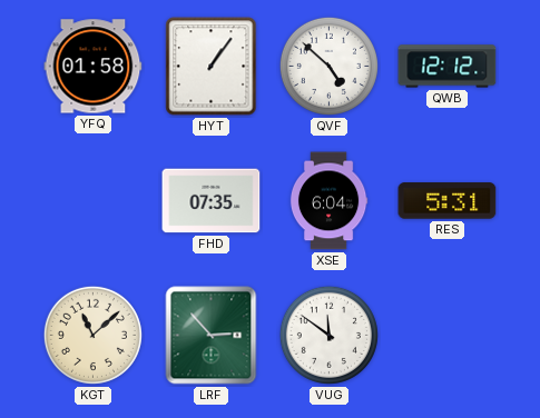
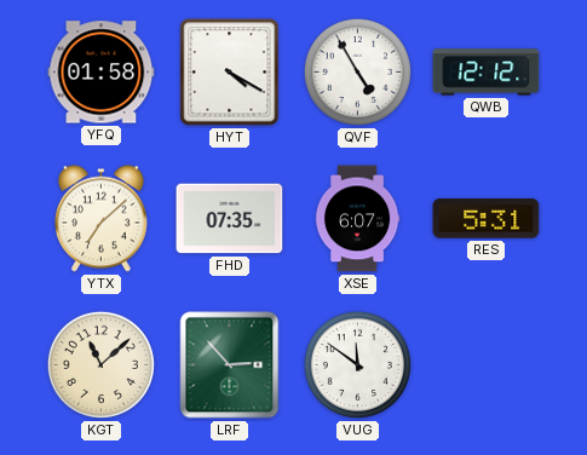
HYT: 1:06 -> 4:20 (230, 73)
QVF: 4:52 -> 4:55 (357, 71)
YTX: none -> 7:08 (100, 219)
XSE: 6:04 -> 6:07 (357, 219)
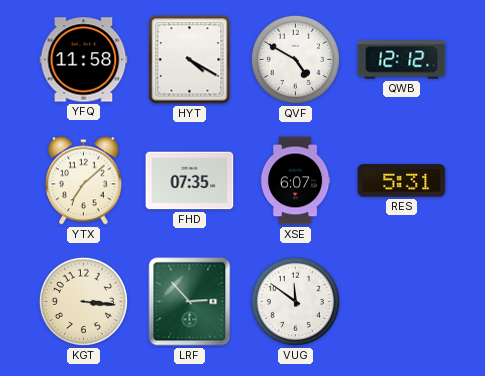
YFQ: 01:58 -> 11:58 (84, 60)
QVF: 4:55 -> 4:50 (295, 59)
KGT: 11:08 -> 3:16 (83, 301)
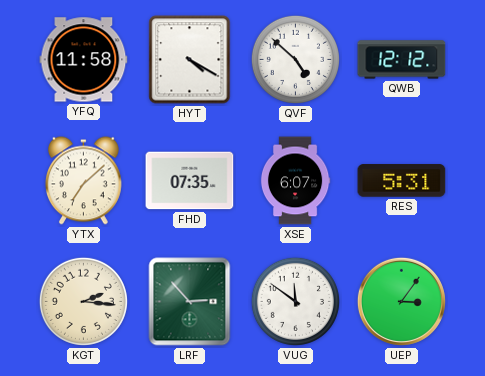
QVF: 4:50 -> 4:52 (295, 59)
KGT: 3:16 -> 2:16 (83, 301)
UEP: none -> 3:06 (401, 301)
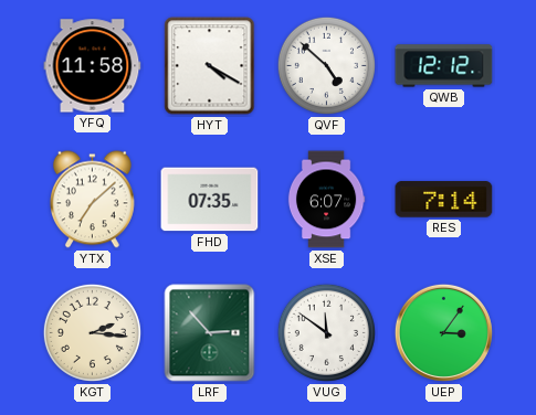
RES: 5:31 -> 7:14 (444, 200)
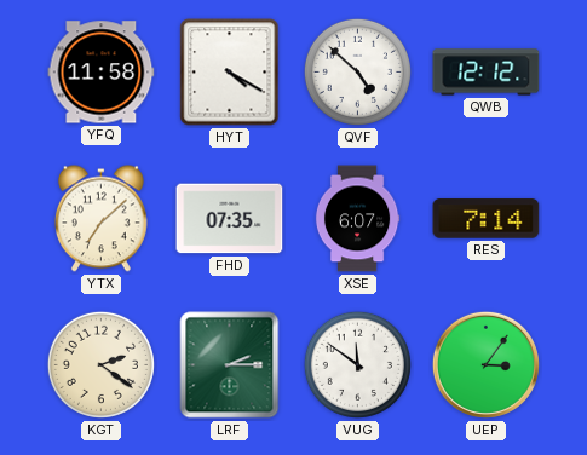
KGT: 2:16 -> 2:21 (100, 364)
LRF: 2:53 -> 2:15 (230, 365)
